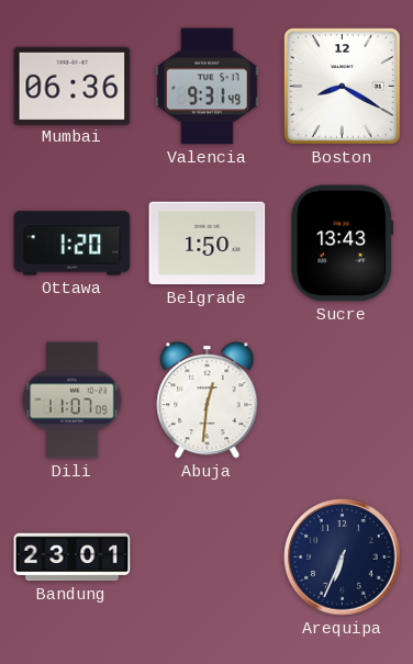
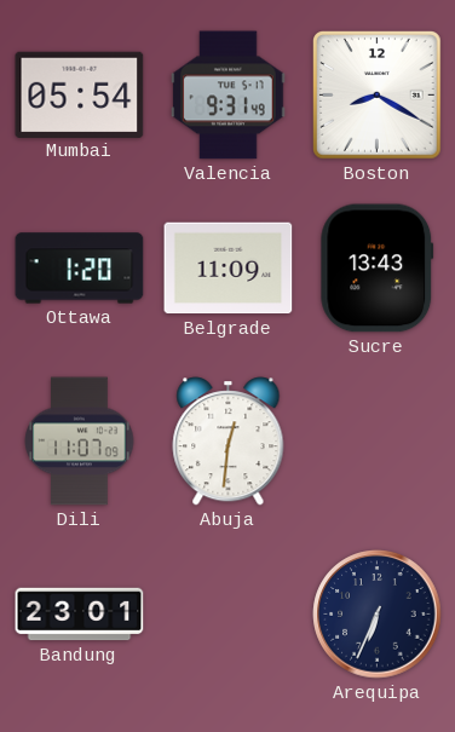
Mumbai: 06:36 -> 05:54 (80, 94)
Belgrade: 1:50 -> 11:09 (229, 269)
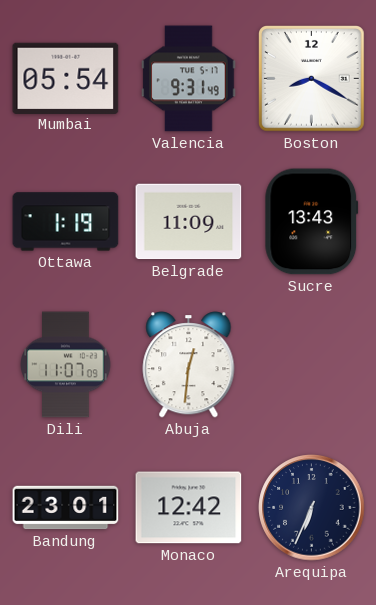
Ottawa: 1:20 -> 1:19 (66, 222)
Monaco: none -> 12:42 (189, 508)
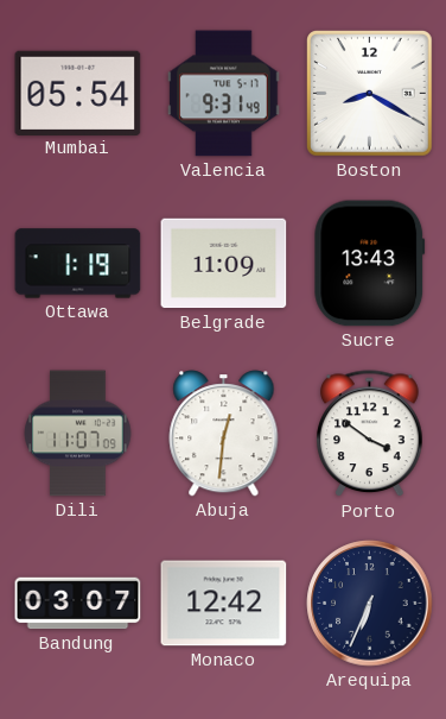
Porto: none -> 3:51 (370, 434)
Bandung: 23:01 -> 03:07 (78, 604)
